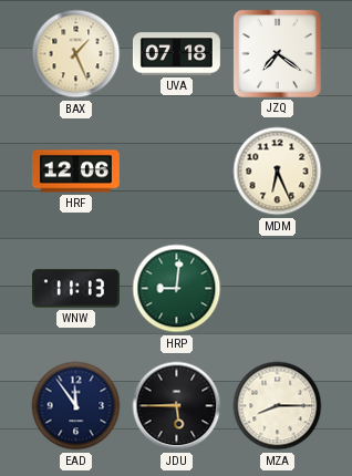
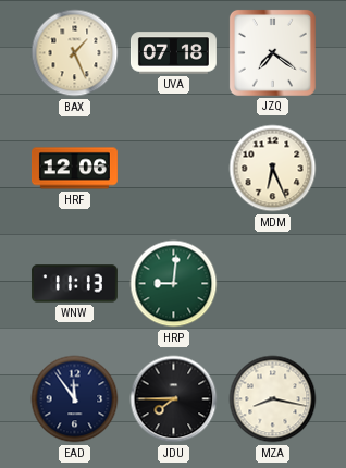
JDU: 5:45 -> 7:45 (174, 399)
MZA: 8:15 -> 8:17 (273, 399)
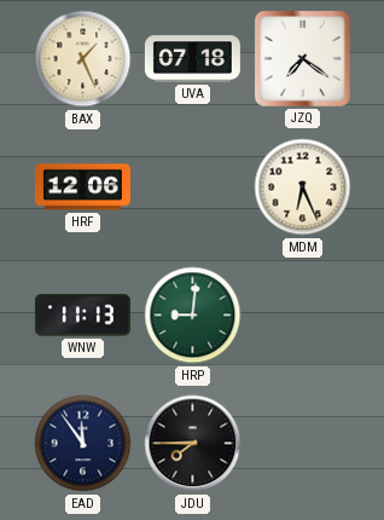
MZA: 8:17 -> none (273, 399)
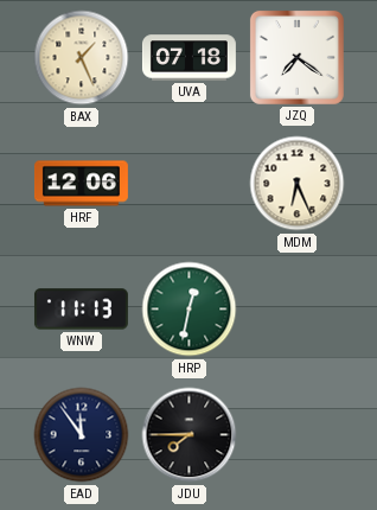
HRP: 9:01 -> 12:32 (190, 310)
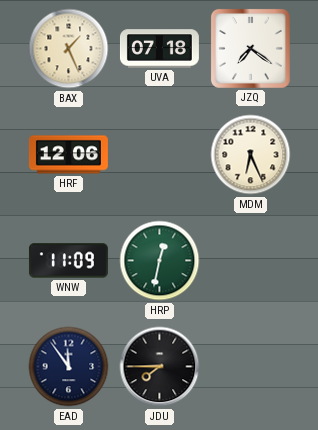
WNW: 11:13 -> 11:09 (68, 261)
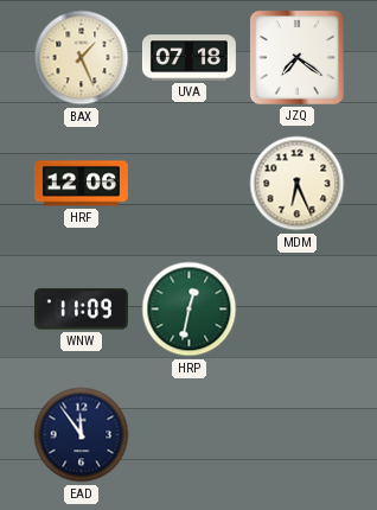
JDU: 7:45 -> none (160, 367)
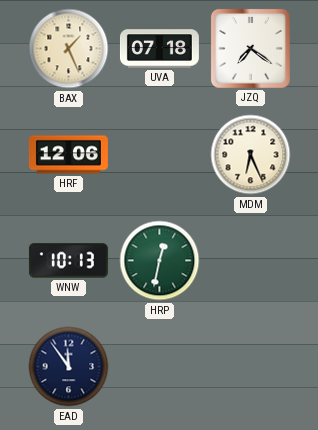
WNW: 11:09 -> 10:13 (68, 261)
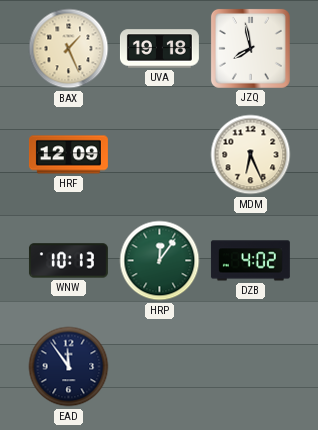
UVA: 07:18 -> 19:18 (159, 49)
JZQ: 7:21 -> 7:58 (250, 48)
HRF: 12:06 -> 12:09 (68, 155)
HRP: 12:32 -> 12:06 (160, 261)
DZB: none -> 4:02 (250, 261)
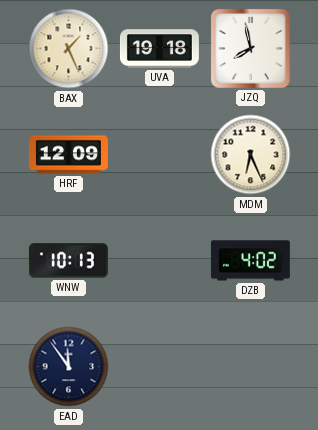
HRP: 12:06 -> none (160, 261)
